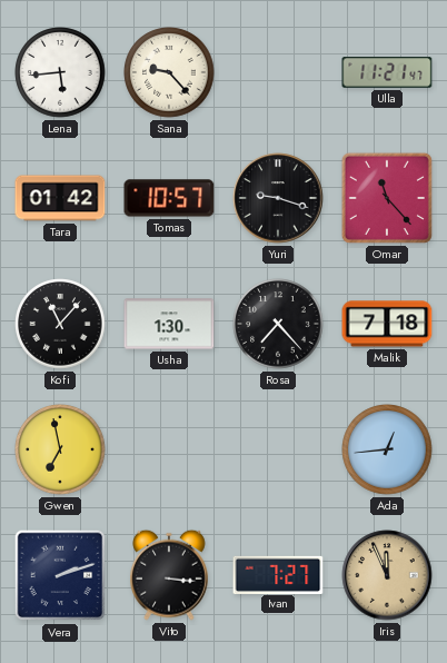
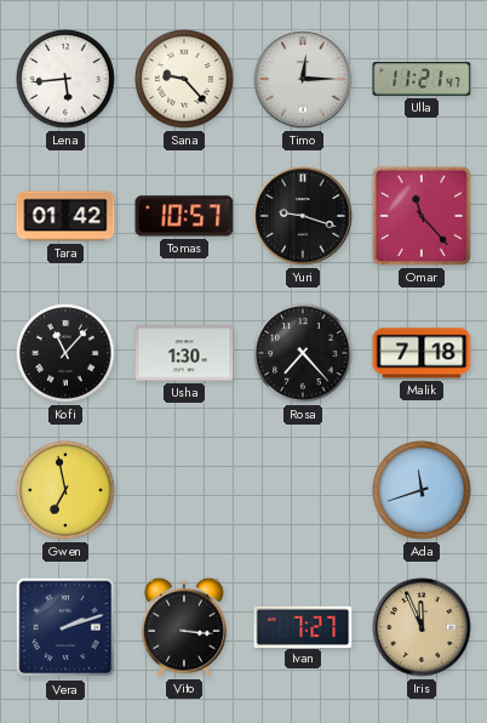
Timo: none -> 12:15 (303, 79)
Ada: 12:44 -> 11:42 (422, 490)
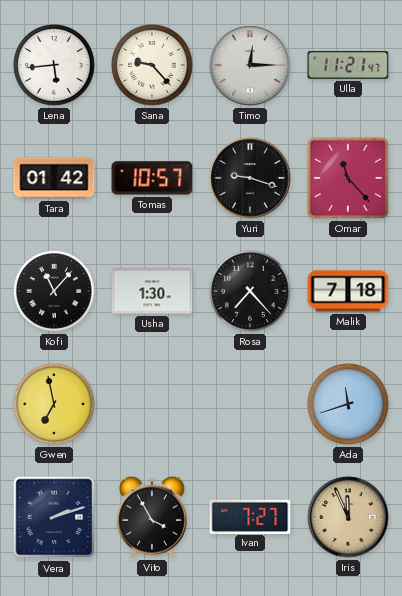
Vito: 3:16 -> 3:55 (153, 517)
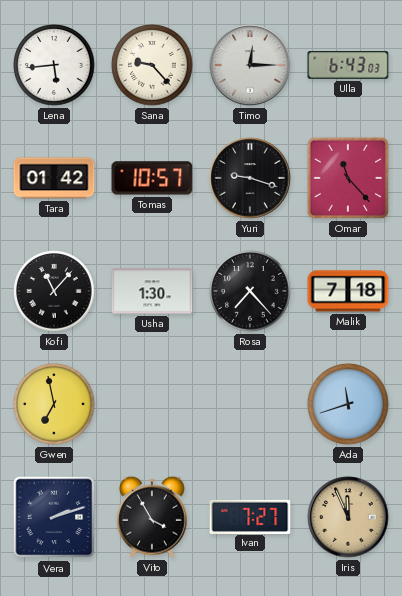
Ulla: 11:21 -> 6:43 (348, 65)
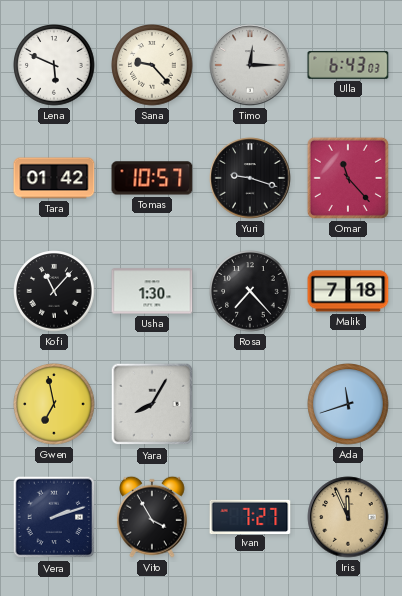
Lena: 5:44 -> 5:49 (54, 65)
Yara: none -> 8:05 (152, 404)
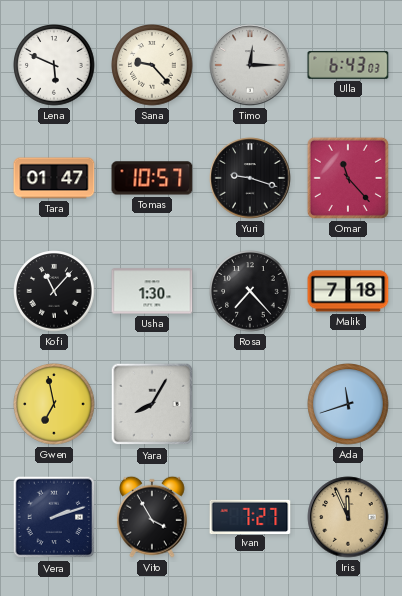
Tara: 01:42 -> 01:47 (54, 178)
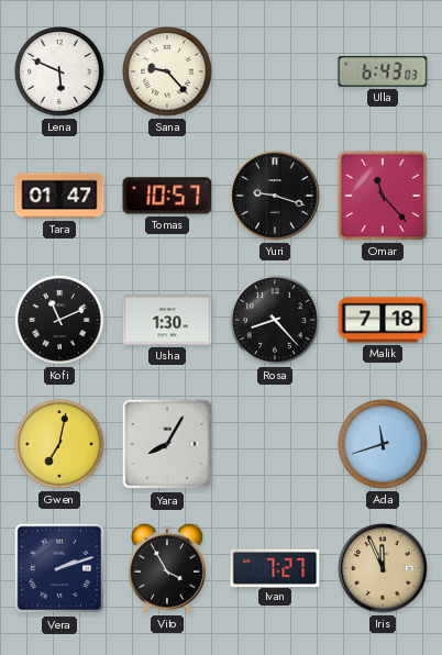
Timo: 12:15 -> none (250, 65)
Kofi: 11:07 -> 11:11 (59, 320)
Rosa: 7:23 -> 8:23 (275, 320)
Gwen: 6:58 -> 7:02 (59, 444)
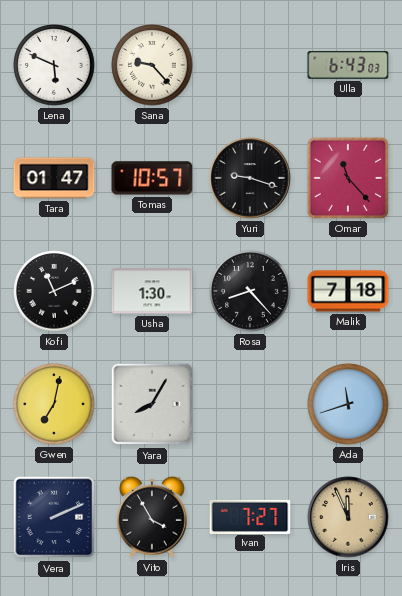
Vera: 2:12 -> 2:11 (54, 517)
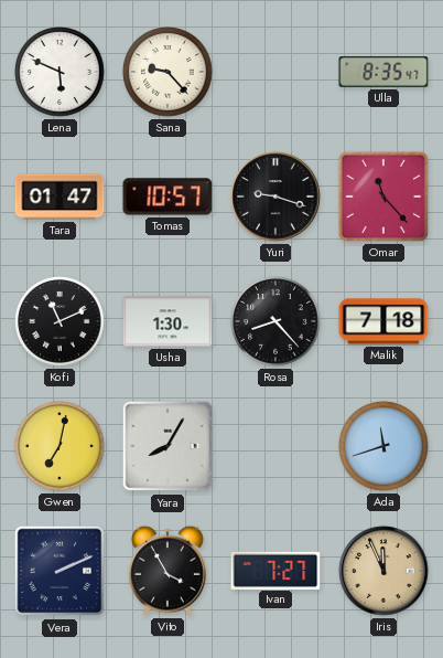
Ulla: 6:43 -> 8:35 (383, 72)
